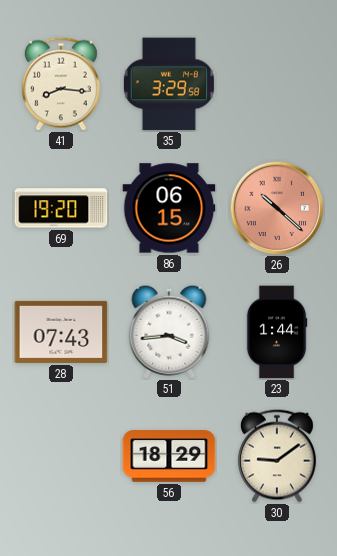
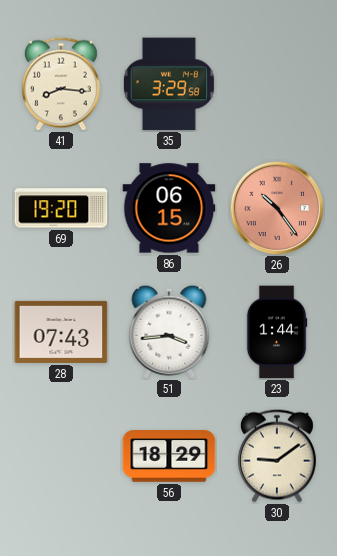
26: 10:22 -> 10:24 (277, 208)
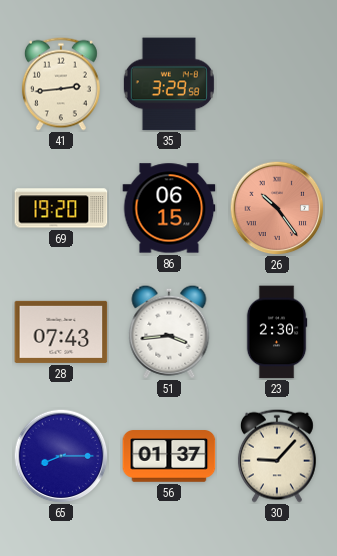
41: 8:16 -> 2:44 (61, 84)
23: 1:44 -> 2:30 (277, 332)
65: none -> 8:15 (61, 456)
56: 18:29 -> 01:37 (169, 456)
30: 9:09 -> 9:07 (277, 456)
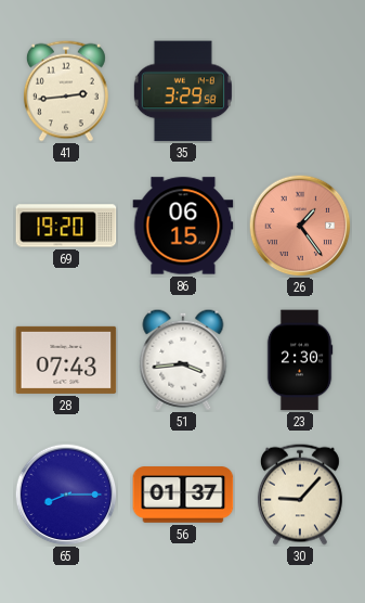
26: 10:24 -> 1:24 (300, 226)
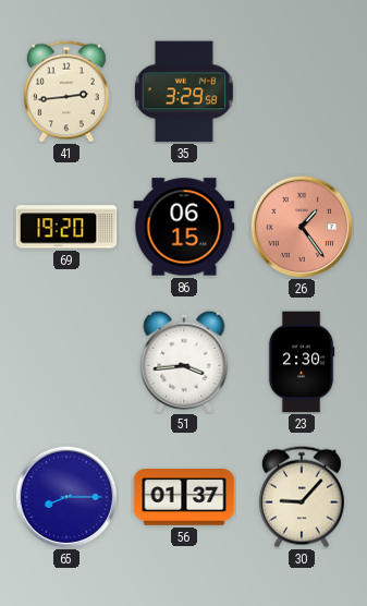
28: 07:43 -> none (66, 360)
